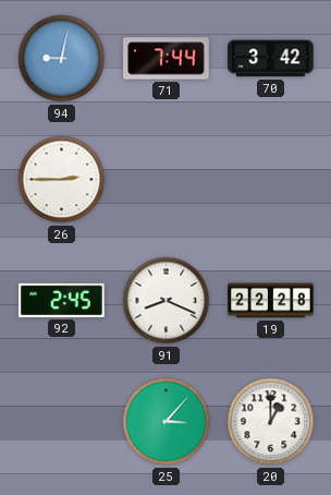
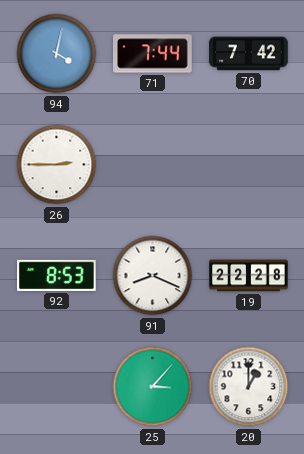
94: 9:02 -> 4:02 (57, 54)
70: 3:42 -> 7:42 (249, 54)
92: 2:45 -> 8:53 (57, 275)
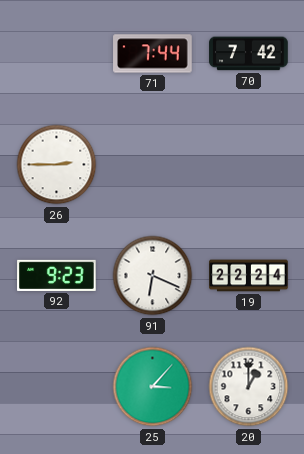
94: 4:02 -> none (57, 54)
92: 8:53 -> 9:23 (57, 275)
91: 8:19 -> 6:19 (153, 276)
19: 22:28 -> 22:24 (249, 276)
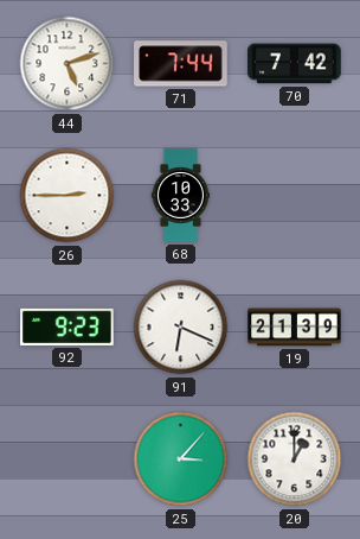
44: none -> 5:12 (67, 64)
68: none -> 10:33 (180, 196)
19: 22:24 -> 21:39 (295, 328)
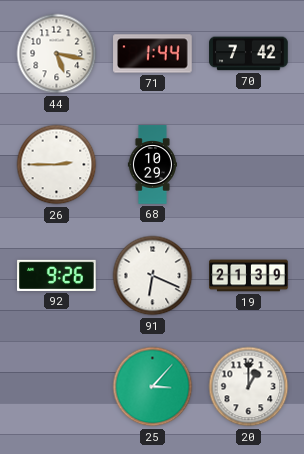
44: 5:12 -> 5:17 (57, 54)
71: 7:44 -> 1:44 (153, 54)
68: 10:33 -> 10:29 (152, 165)
92: 9:23 -> 9:26 (57, 275)
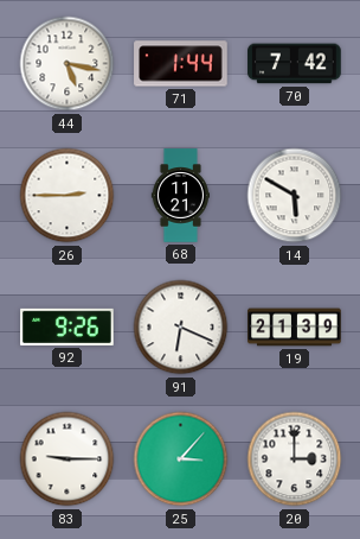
68: 10:29 -> 11:21 (180, 196)
14: none -> 5:50 (295, 196)
83: none -> 9:15 (67, 459)
20: 1:00 -> 3:00 (295, 459)
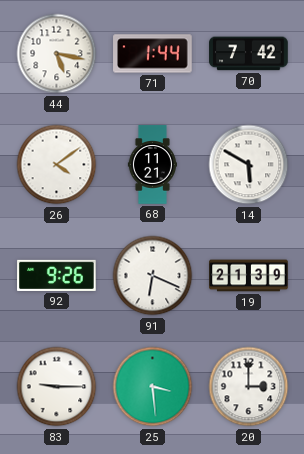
26: 2:45 -> 4:09 (57, 165)
25: 3:07 -> 3:29 (153, 387)
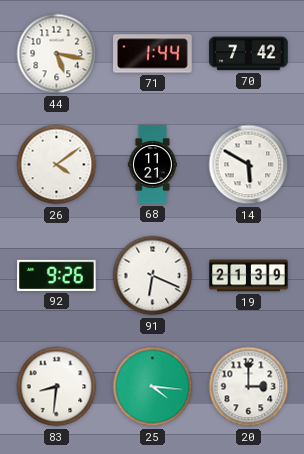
83: 9:15 -> 8:31 (57, 387)
25: 3:29 -> 4:16 (153, 387)
